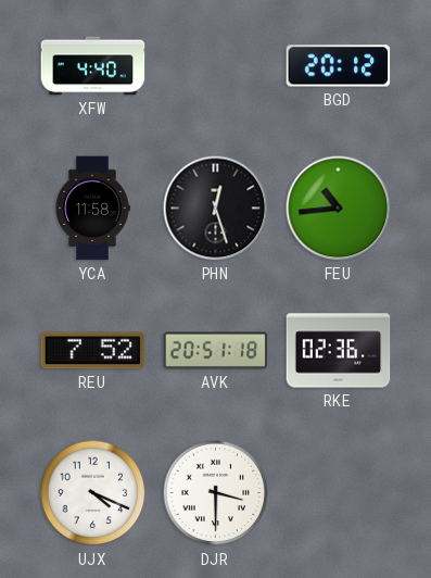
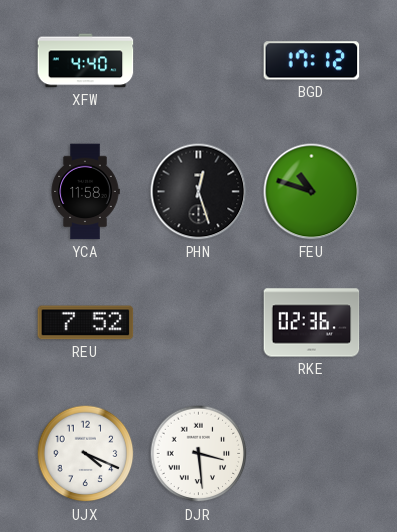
BGD: 20:12 -> 17:12 (312, 61)
FEU: 10:44 -> 10:48 (312, 192)
AVK: 20:51 -> none (216, 351)
DJR: 3:30 -> 3:29 (199, 454)
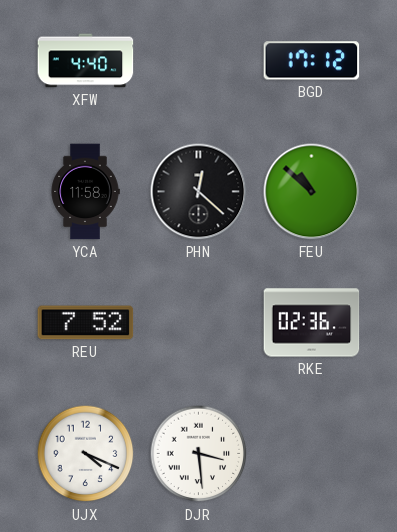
PHN: 12:27 -> 12:22 (199, 192)
FEU: 10:48 -> 10:52 (312, 192)
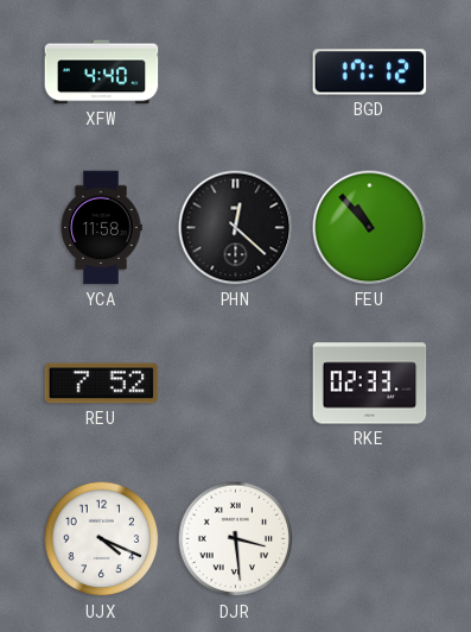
FEU: 10:52 -> 10:53 (370, 228)
RKE: 02:36 -> 02:33 (370, 384)
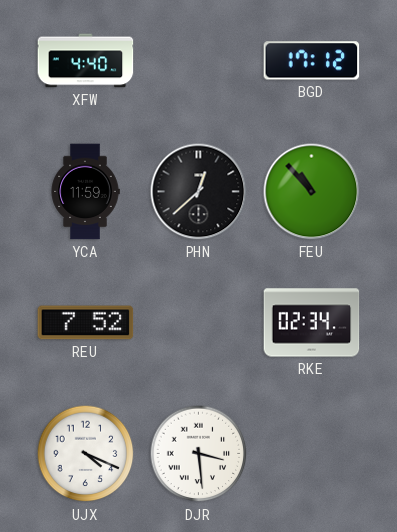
YCA: 11:58 -> 11:59 (85, 192)
PHN: 12:22 -> 12:38 (199, 192)
RKE: 02:33 -> 02:34 (312, 323)
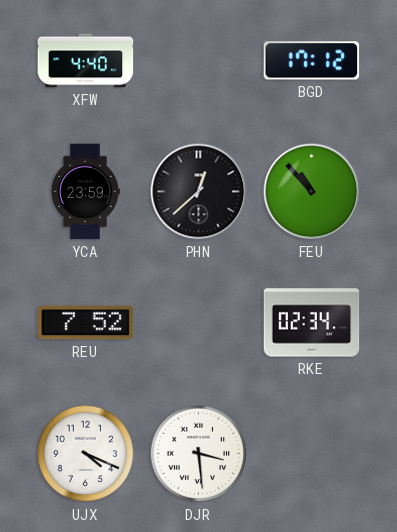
YCA: 11:59 -> 23:59 (85, 192)
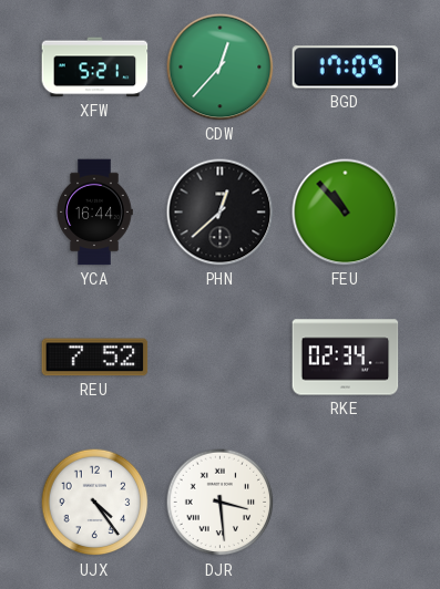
XFW: 4:40 -> 5:21 (95, 68)
CDW: none -> 12:37 (221, 68)
BGD: 17:12 -> 17:09 (346, 68)
YCA: 23:59 -> 16:44 (94, 213)
UJX: 4:19 -> 4:24 (95, 503)
